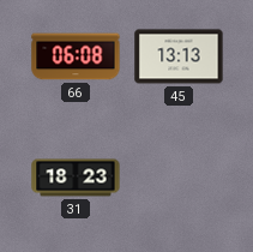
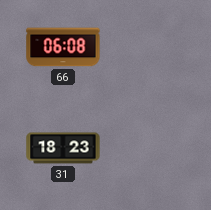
45: 13:13 -> none (179, 56)
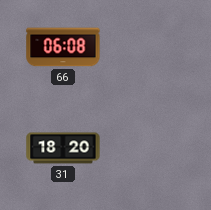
31: 18:23 -> 18:20 (63, 148)
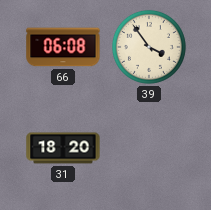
39: none -> 3:54 (149, 47)
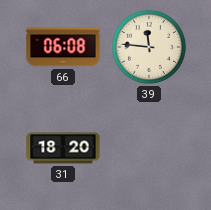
39: 3:54 -> 11:46 (149, 47)
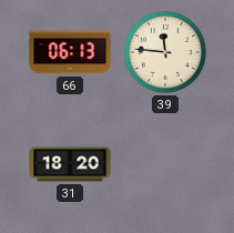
66: 06:08 -> 06:13 (70, 52)
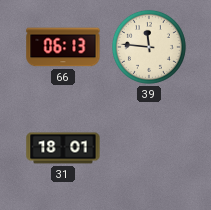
31: 18:20 -> 18:01 (63, 148)
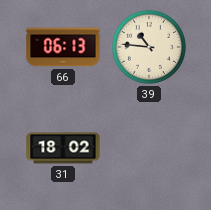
39: 11:46 -> 10:46 (149, 47)
31: 18:01 -> 18:02 (63, 148)
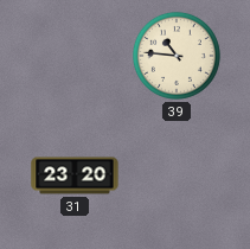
66: 06:13 -> none (63, 47)
31: 18:02 -> 23:20 (75, 175)
